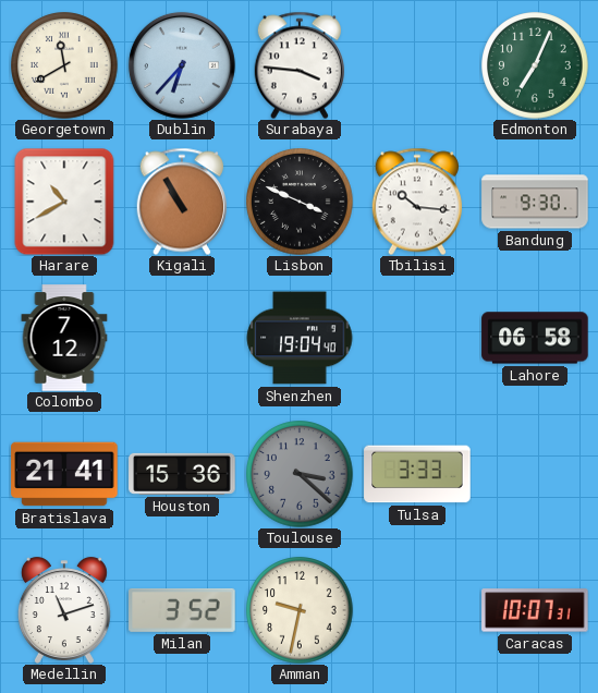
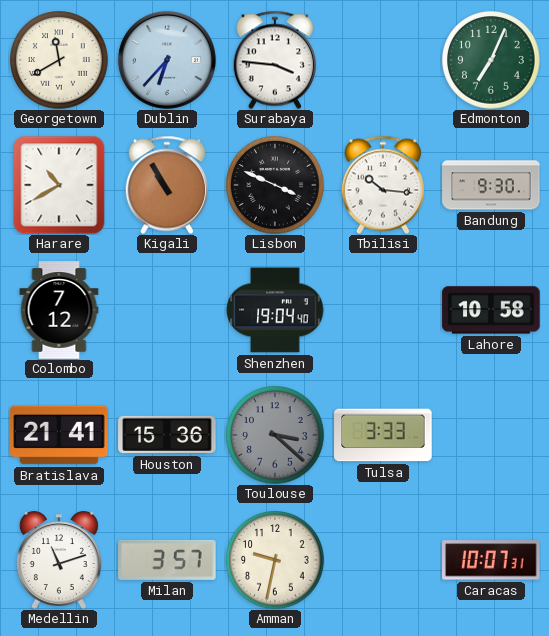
Lahore: 06:58 -> 10:58 (491, 310)
Milan: 3:52 -> 3:57 (167, 560)
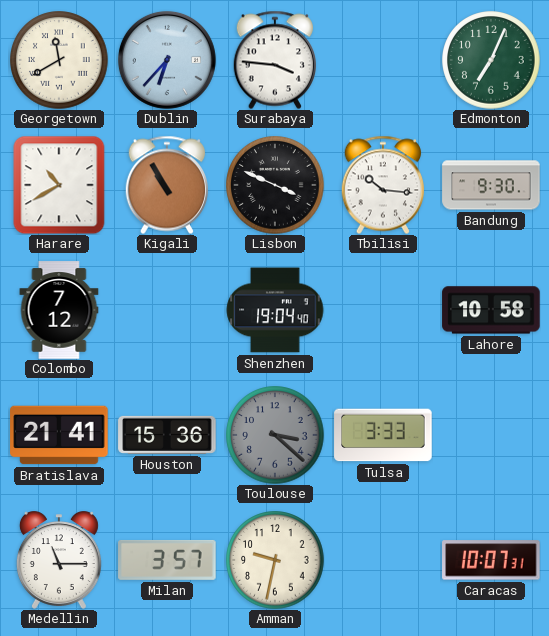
Medellin: 11:12 -> 11:15 (59, 560)
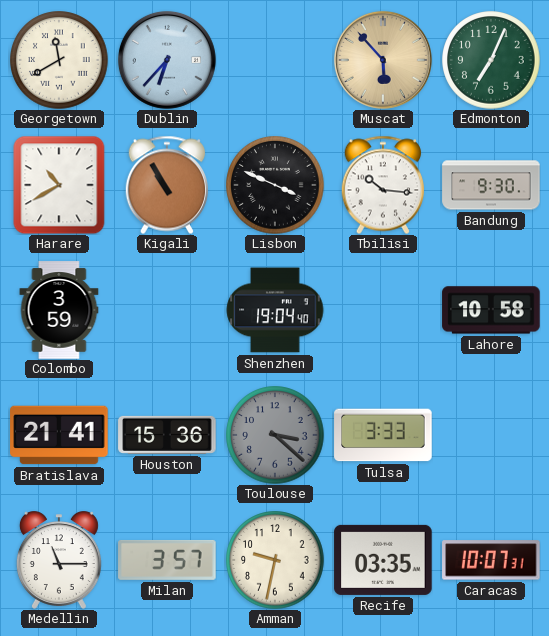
Surabaya: 3:46 -> none (274, 60)
Muscat: none -> 5:53 (383, 60)
Colombo: 7:12 -> 3:59 (59, 310)
Recife: none -> 03:35 (383, 560)
